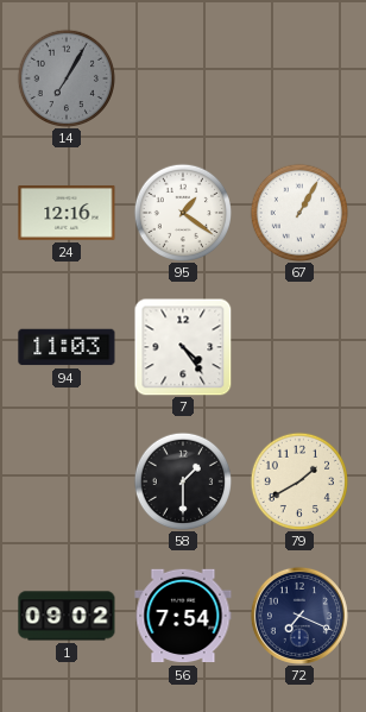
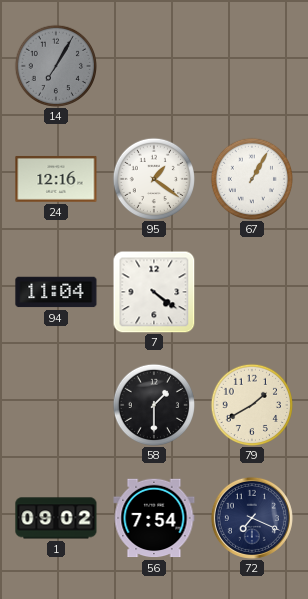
94: 11:03 -> 11:04 (56, 292)
7: 4:24 -> 4:21 (154, 292)
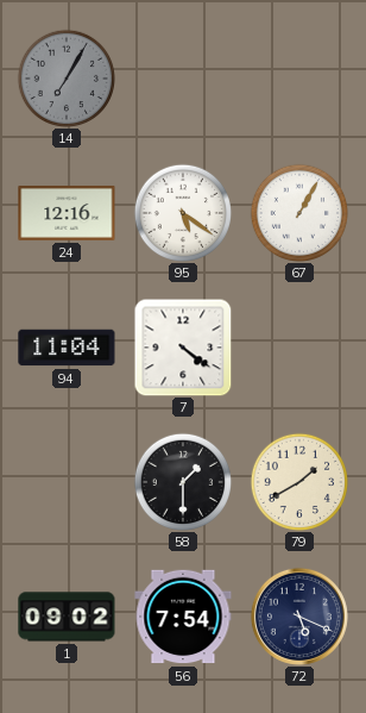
95: 1:21 -> 5:21 (182, 212)
72: 7:19 -> 5:19 (299, 617)
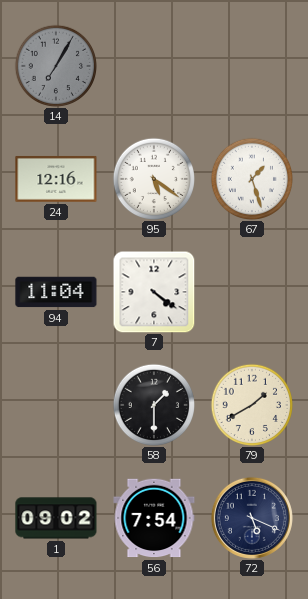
67: 1:05 -> 1:27 (251, 178)
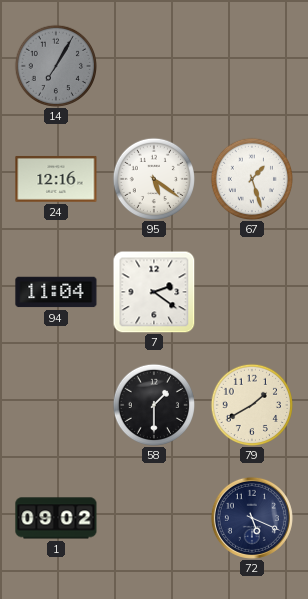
7: 4:21 -> 2:21 (154, 292)
56: 7:54 -> none (154, 518)
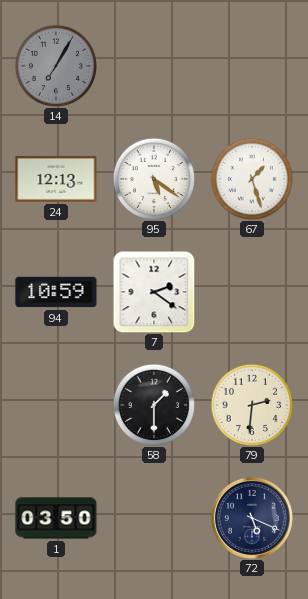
24: 12:16 -> 12:13 (56, 179)
94: 11:04 -> 10:59 (56, 292)
79: 1:40 -> 2:31 (251, 404)
1: 09:02 -> 03:50 (56, 518)
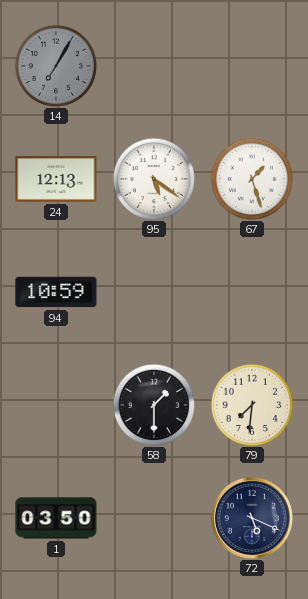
7: 2:21 -> none (154, 292)
79: 2:31 -> 7:31 (251, 404)
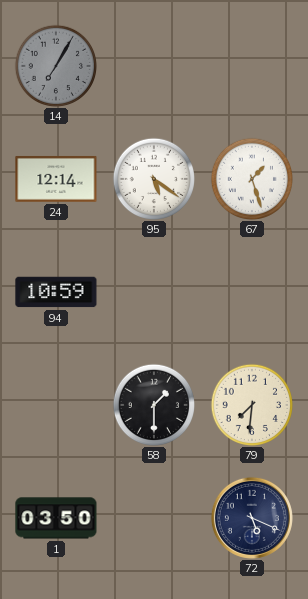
24: 12:13 -> 12:14 (56, 179)
